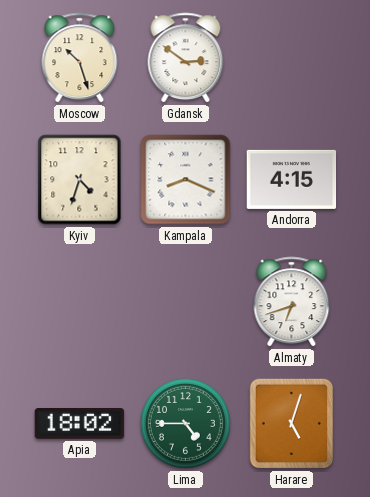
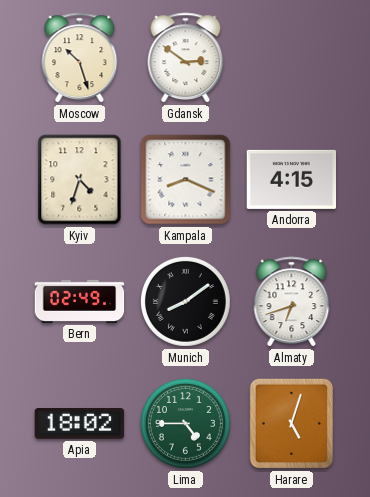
Bern: none -> 02:49 (80, 301)
Munich: none -> 8:09 (185, 301)
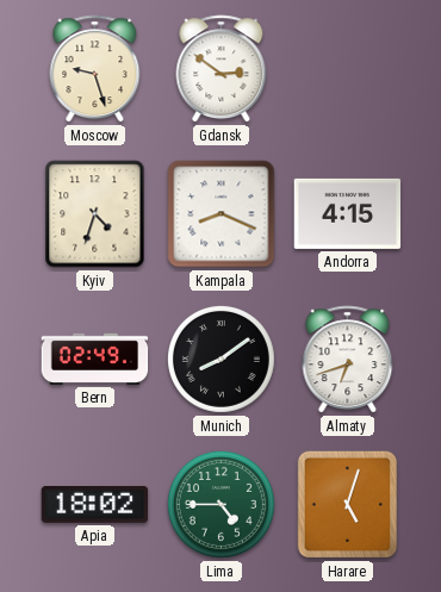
Moscow: 10:27 -> 9:27 (95, 69)
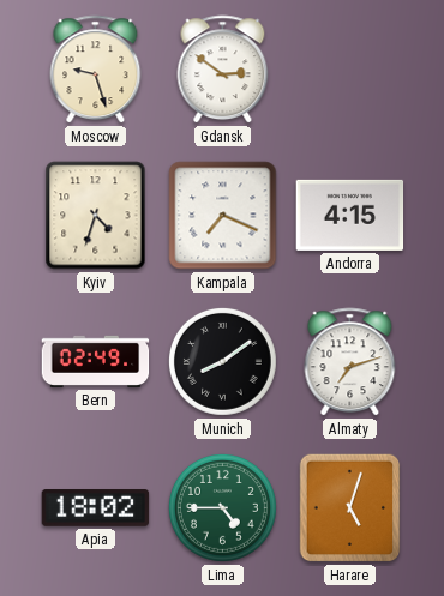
Kampala: 8:19 -> 7:19 (223, 216)
Almaty: 6:42 -> 7:12 (350, 362)
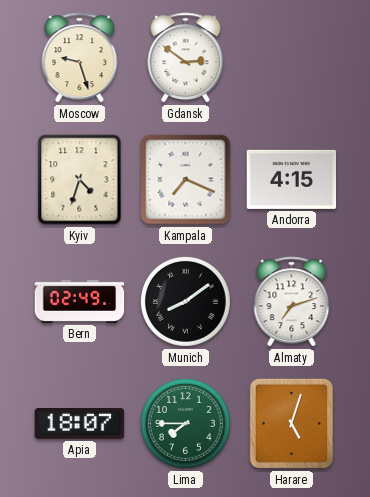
Apia: 18:02 -> 18:07 (80, 424)
Lima: 4:45 -> 7:45 (185, 423)
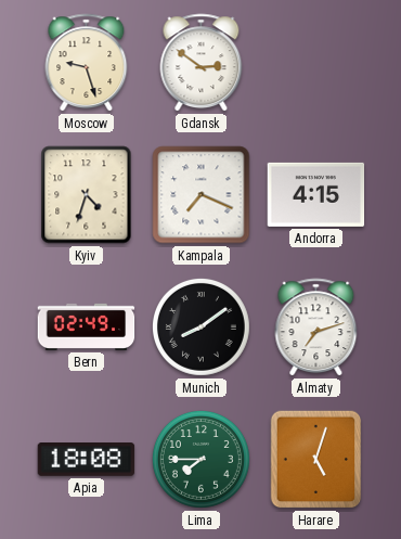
Apia: 18:07 -> 18:08 (87, 460)
